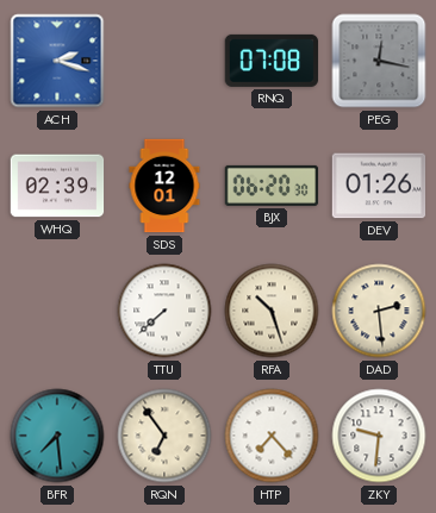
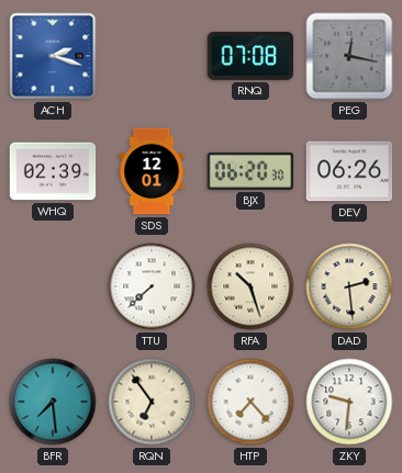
DEV: 01:26 -> 06:26 (349, 171)
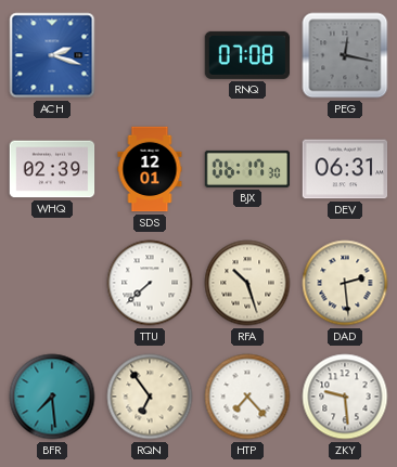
BJX: 06:20 -> 06:17 (247, 169)
DEV: 06:26 -> 06:31 (345, 169)
ZKY: 9:31 -> 9:29 (345, 397)
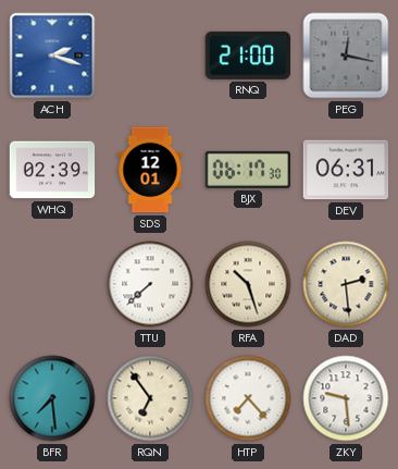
RNQ: 07:08 -> 21:00 (248, 55)
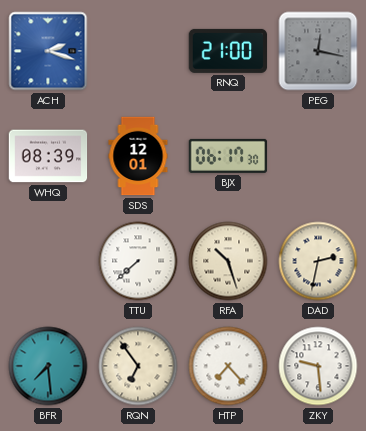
WHQ: 02:39 -> 08:39 (48, 156)
DEV: 06:31 -> none (346, 170)
DAD: 2:29 -> 2:32 (318, 261)
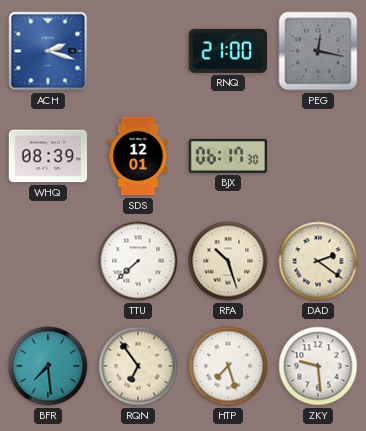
DAD: 2:32 -> 2:21 (318, 261)
HTP: 7:23 -> 7:27 (228, 366)
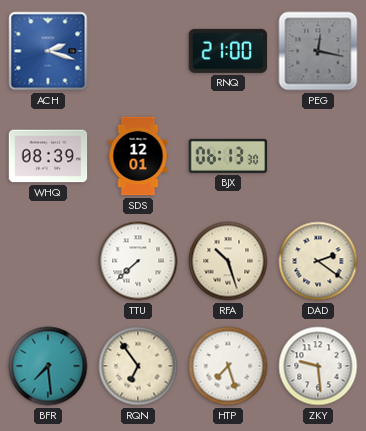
BJX: 06:17 -> 06:13 (228, 156)
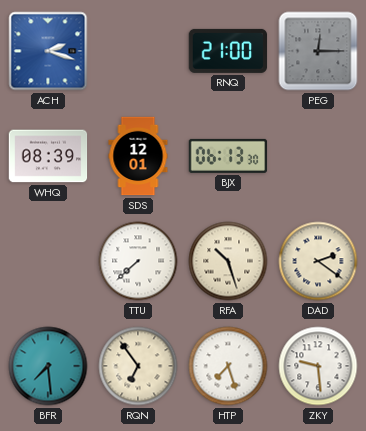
PEG: 12:17 -> 12:15 (318, 51)
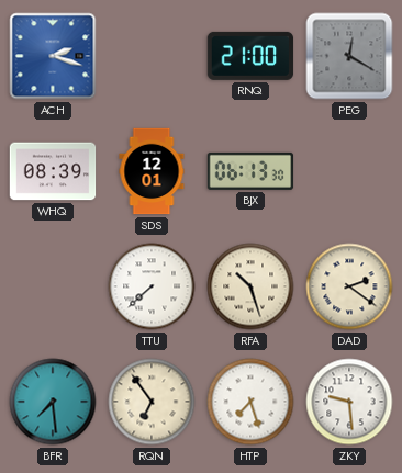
PEG: 12:15 -> 12:20 (349, 56)
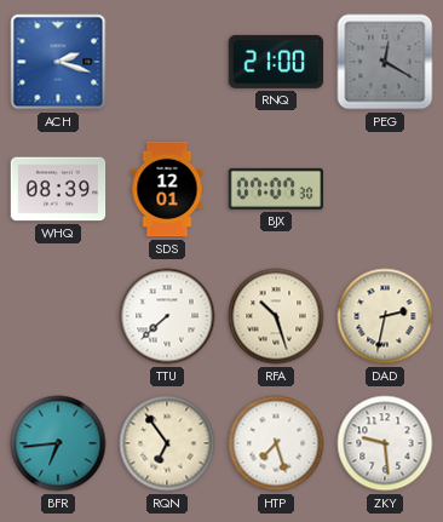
BJX: 06:13 -> 07:07 (276, 189)
DAD: 2:21 -> 2:32 (385, 316)
BFR: 7:29 -> 6:44 (58, 443)
